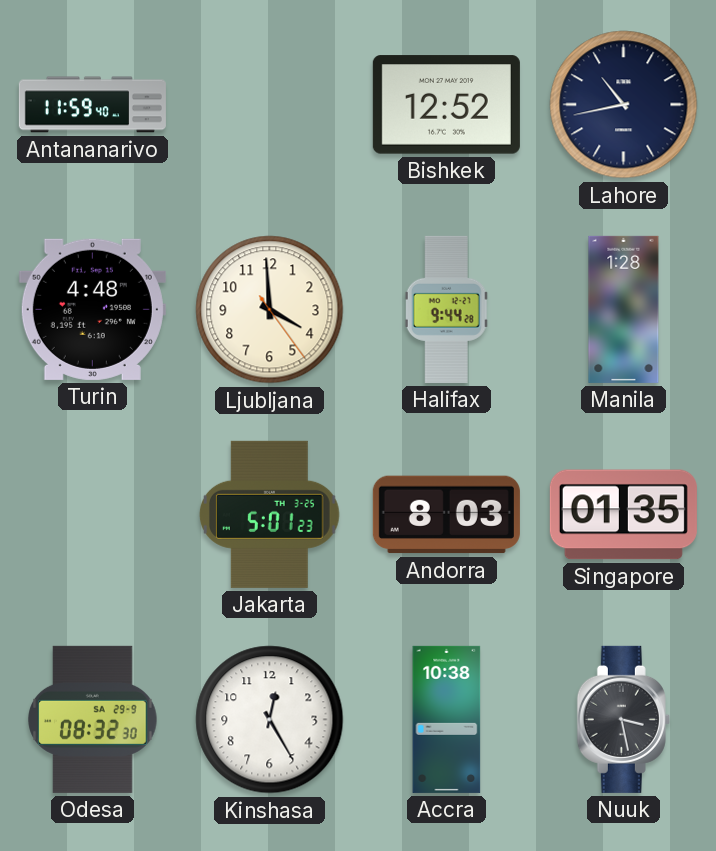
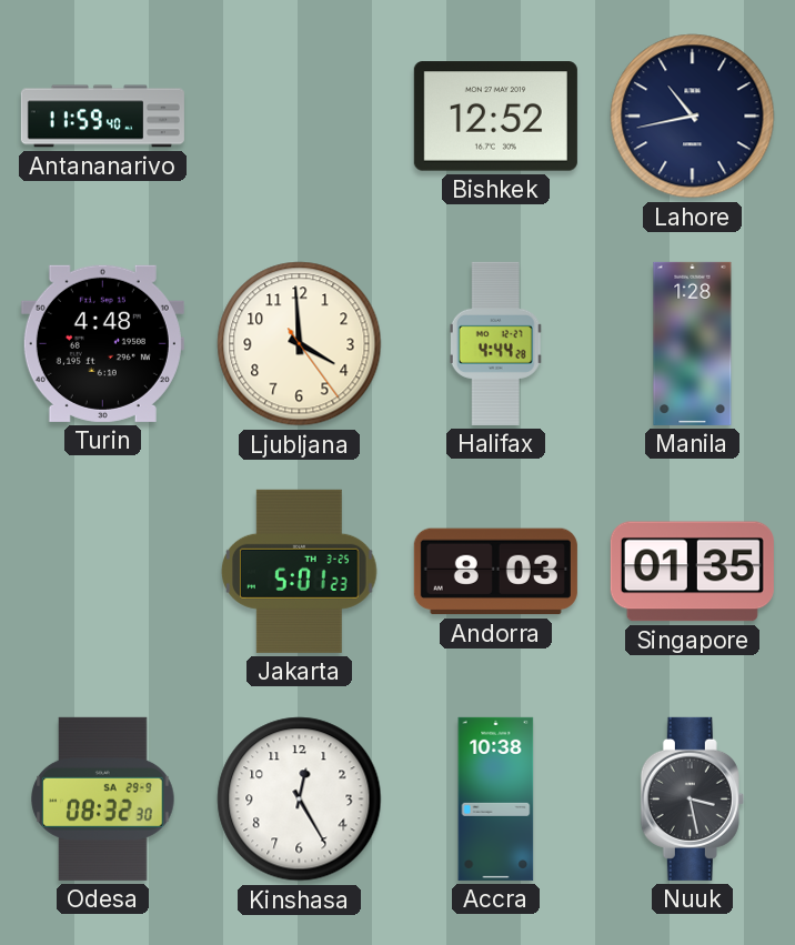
Halifax: 9:44 -> 4:44 (496, 343)
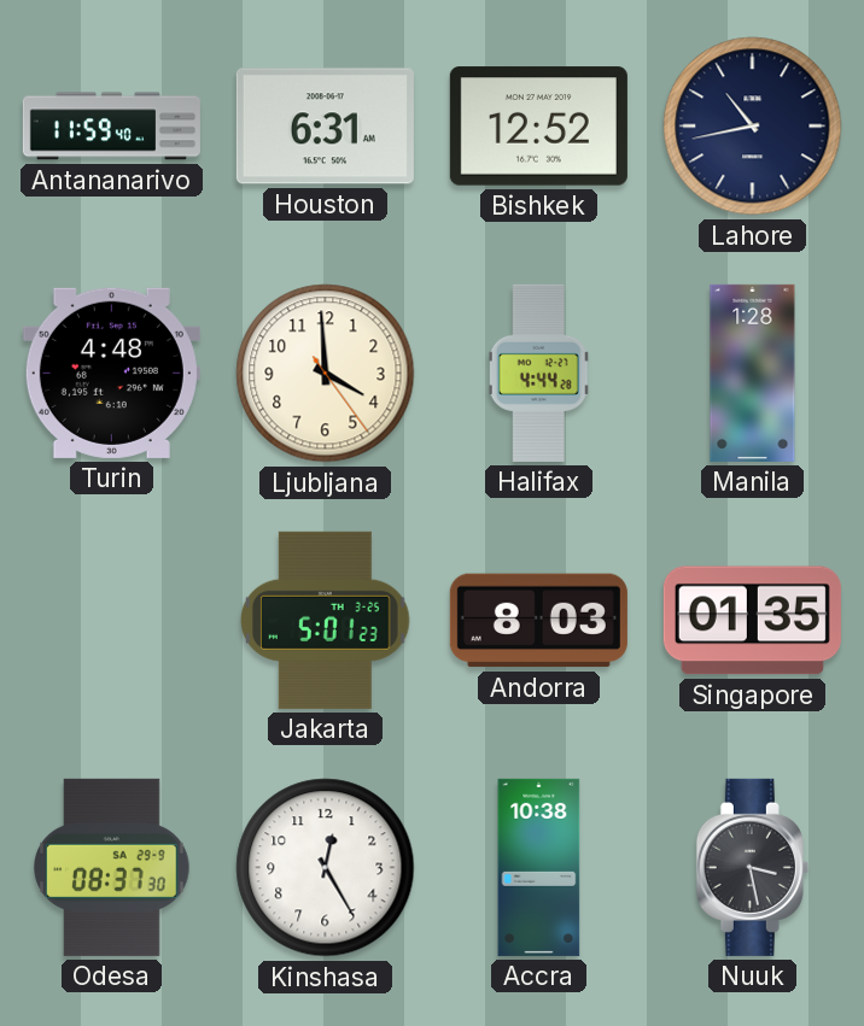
Houston: none -> 6:31 (325, 127)
Odesa: 08:32 -> 08:37 (112, 867)
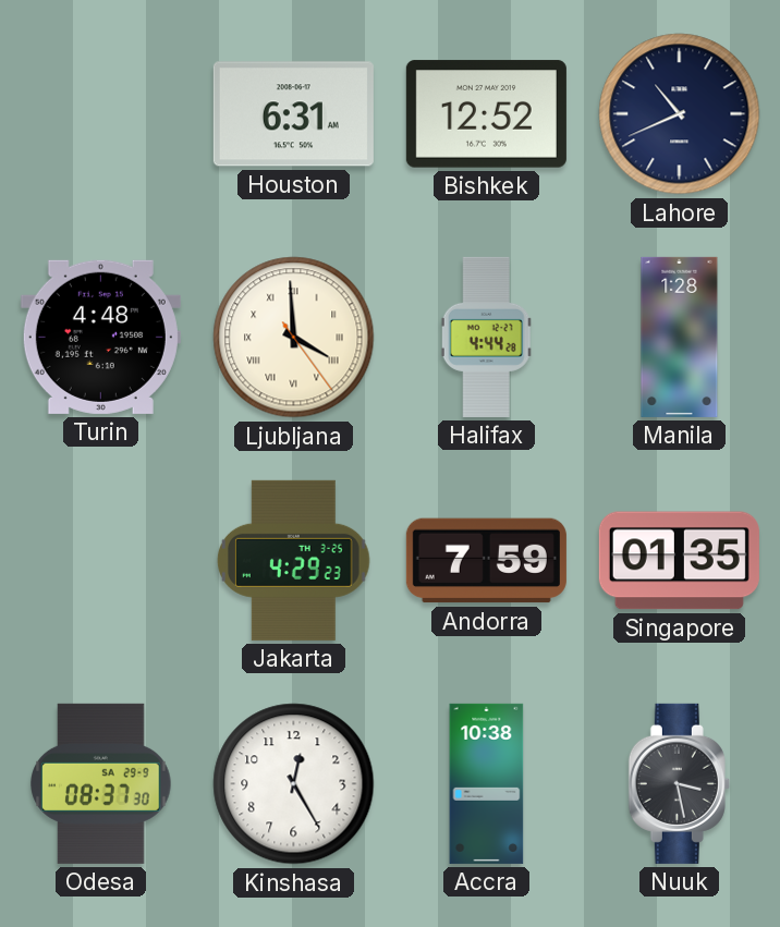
Antananarivo: 11:59 -> none (111, 127)
Lahore: 10:43 -> 10:41 (680, 114)
Ljubljana numerals: Arabic -> Roman (294, 338)
Jakarta: 5:01 -> 4:29 (294, 560)
Andorra: 8:03 -> 7:59 (486, 561)
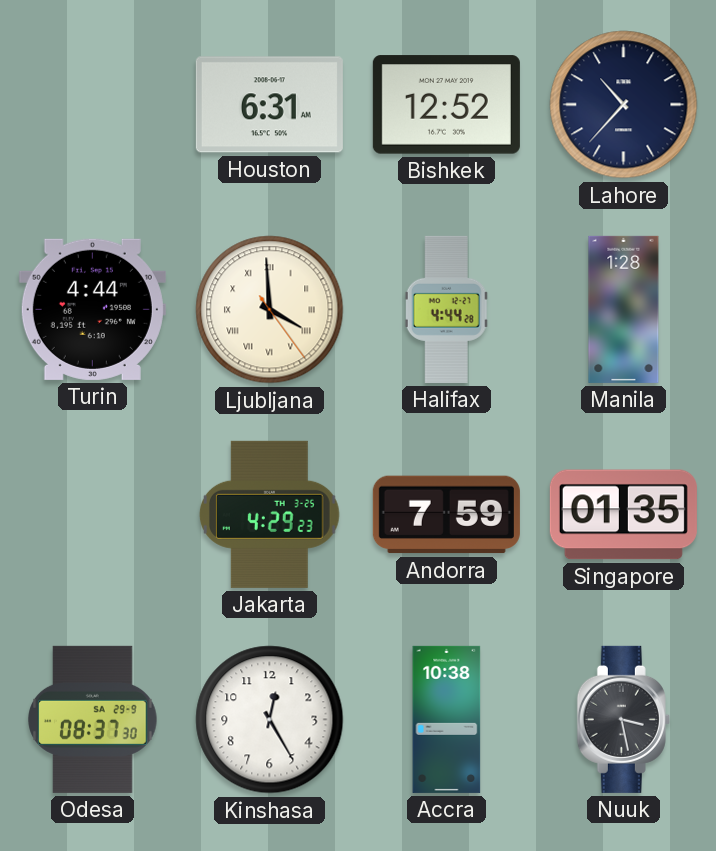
Lahore: 10:41 -> 10:37 (624, 105)
Turin: 4:48 -> 4:44 (92, 309)
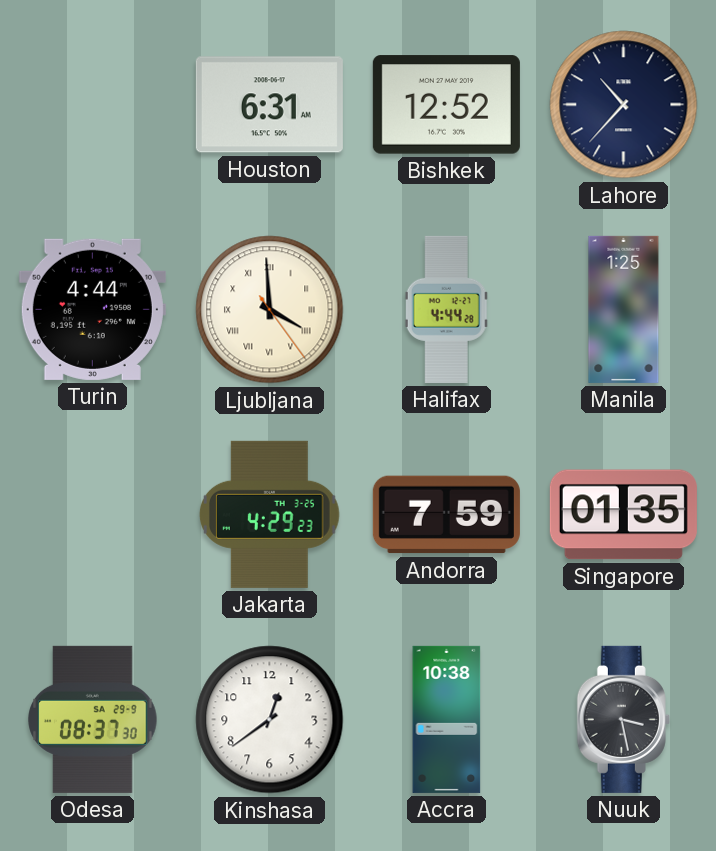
Manila: 1:28 -> 1:25 (624, 309)
Kinshasa: 12:25 -> 12:39 (270, 720)
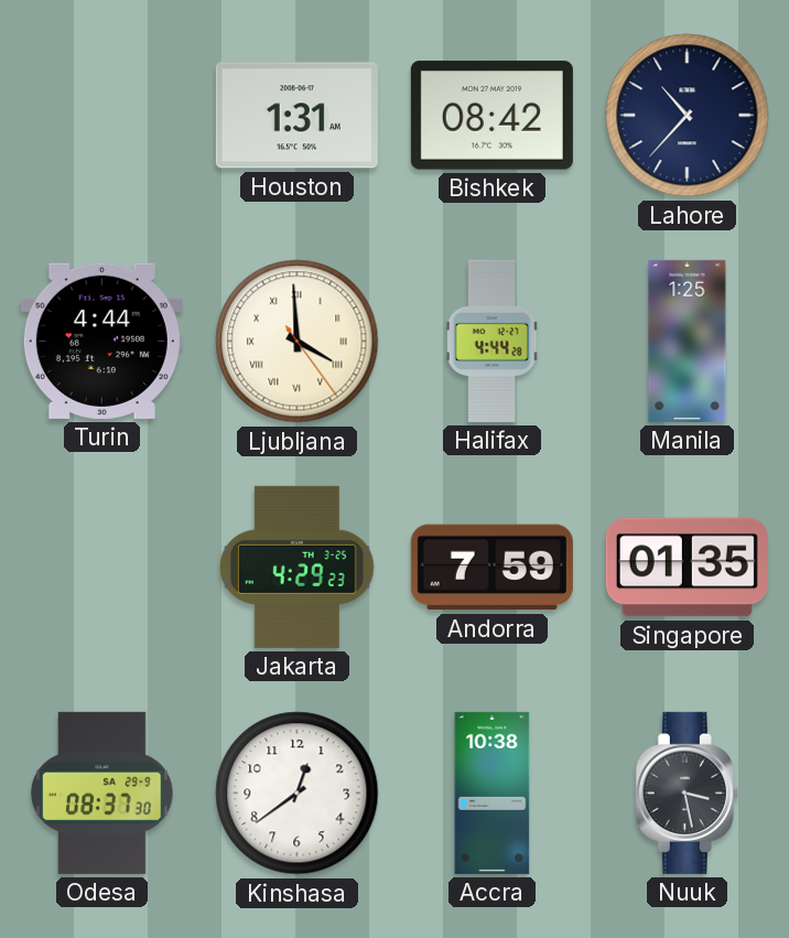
Houston: 6:31 -> 1:31 (296, 116)
Bishkek: 12:52 -> 08:42 (491, 116)
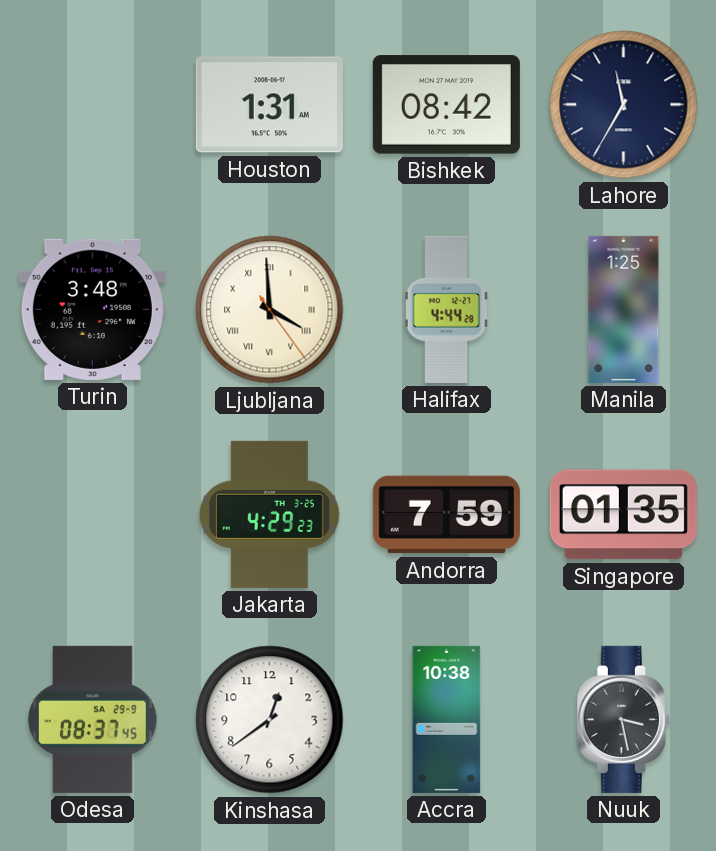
Lahore: 10:37 -> 11:35 (624, 105)
Turin: 4:44 -> 3:48 (92, 309)
Odesa: 08:37:30 -> 08:37:45 (93, 719)
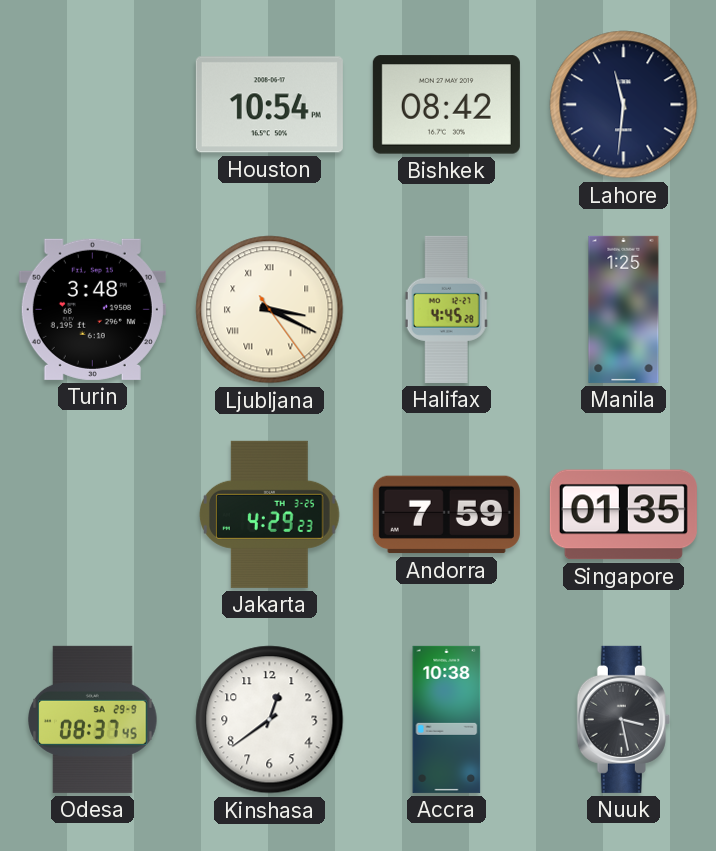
Houston: 1:31 -> 10:54 (269, 105)
Lahore: 11:35 -> 11:31 (624, 105)
Ljubljana: 3:59 -> 3:19 (270, 310)
Halifax: 4:44 -> 4:45 (447, 309)
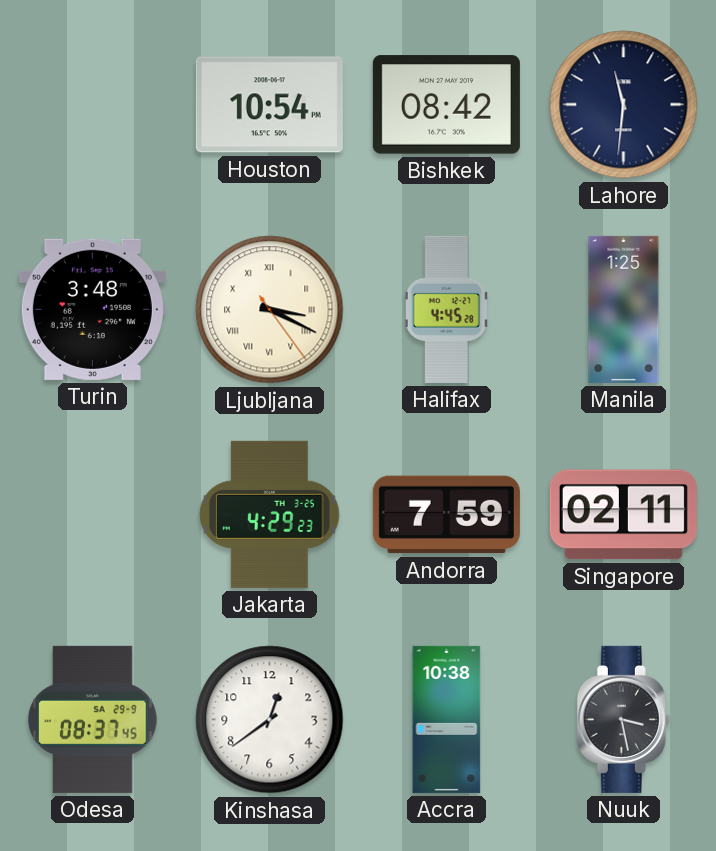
Singapore: 01:35 -> 02:11 (623, 515)
